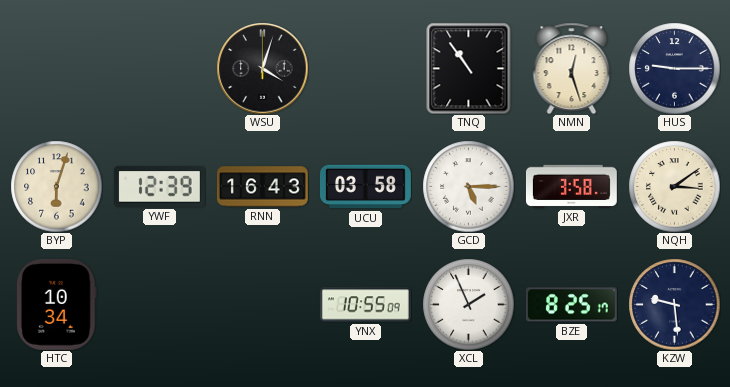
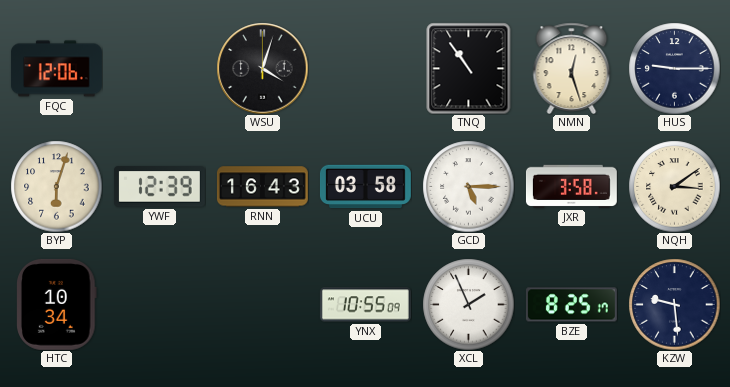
FQC: none -> 12:06 (56, 69)
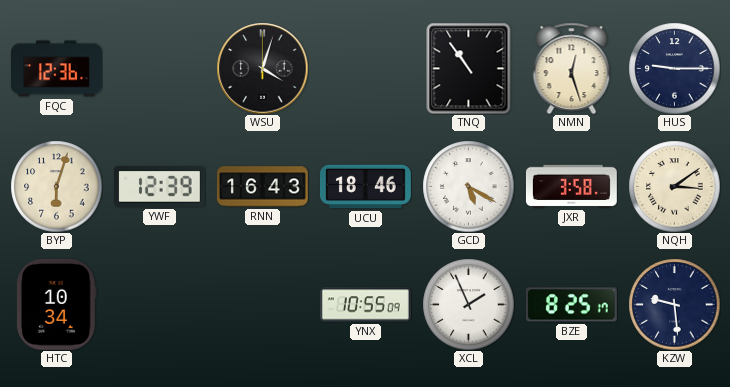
FQC: 12:06 -> 12:36 (56, 69)
UCU: 03:58 -> 18:46 (365, 187)
GCD: 5:15 -> 5:20 (468, 186)
